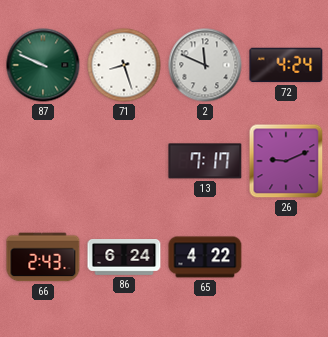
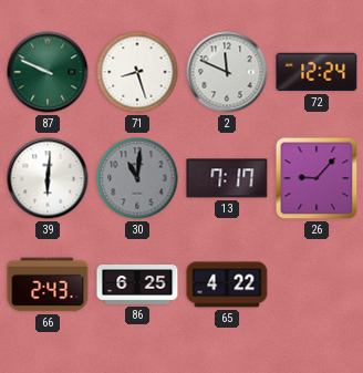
72: 4:24 -> 12:24 (317, 72)
39: none -> 6:01 (48, 178)
30: none -> 11:01 (137, 178)
26: 9:11 -> 9:07 (317, 178)
86: 6:24 -> 6:25 (137, 286)
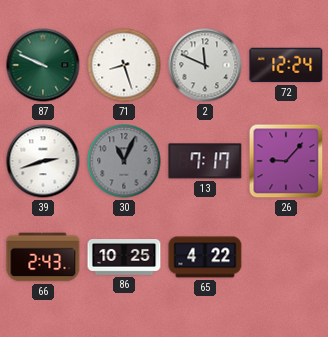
39: 6:01 -> 2:42 (43, 161)
30: 11:01 -> 11:04 (124, 161)
86: 6:25 -> 10:25 (124, 258)
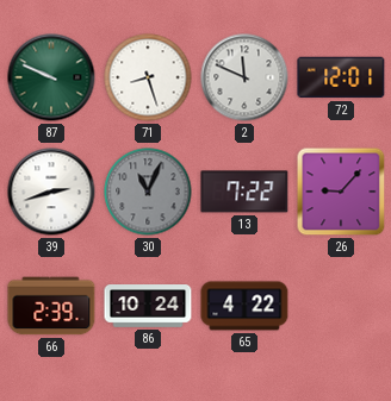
72: 12:24 -> 12:01 (341, 77)
13: 7:17 -> 7:22 (244, 192)
66: 2:43 -> 2:39 (51, 306)
86: 10:25 -> 10:24 (148, 307)
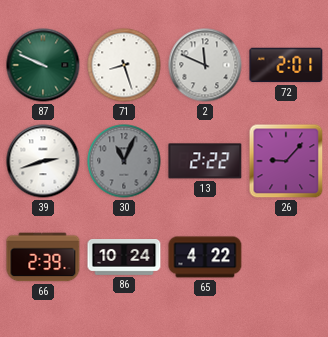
72: 12:01 -> 2:01 (286, 65)
13: 7:22 -> 2:22 (205, 161)
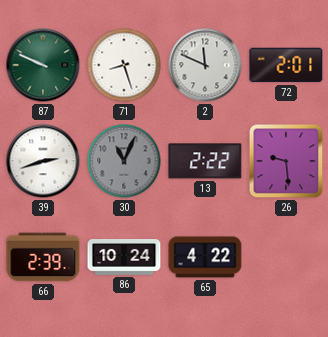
26: 9:07 -> 9:29 (286, 161)
